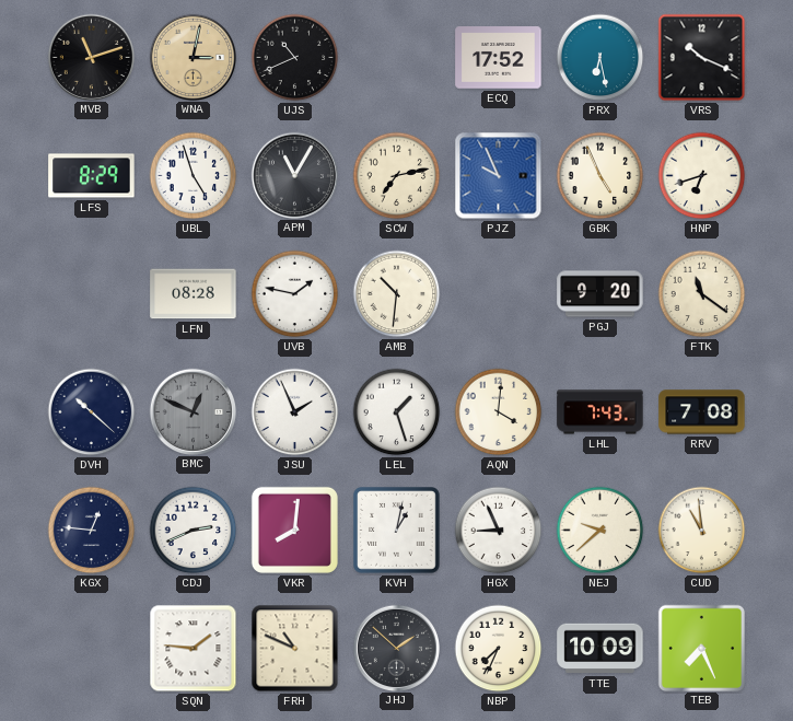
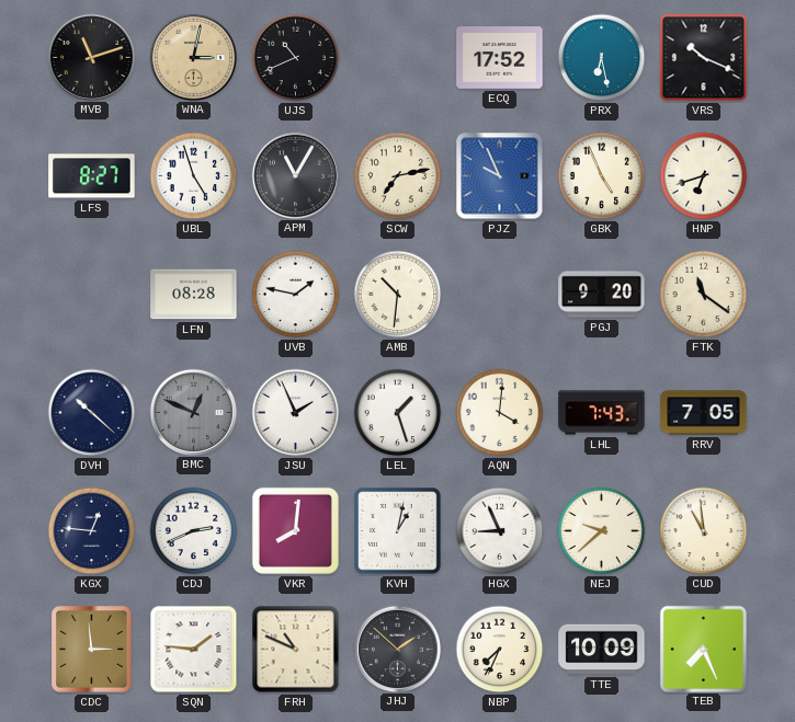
LFS: 8:29 -> 8:27 (92, 176)
RRV: 7:08 -> 7:05 (704, 413)
CDC: none -> 2:59 (92, 650)
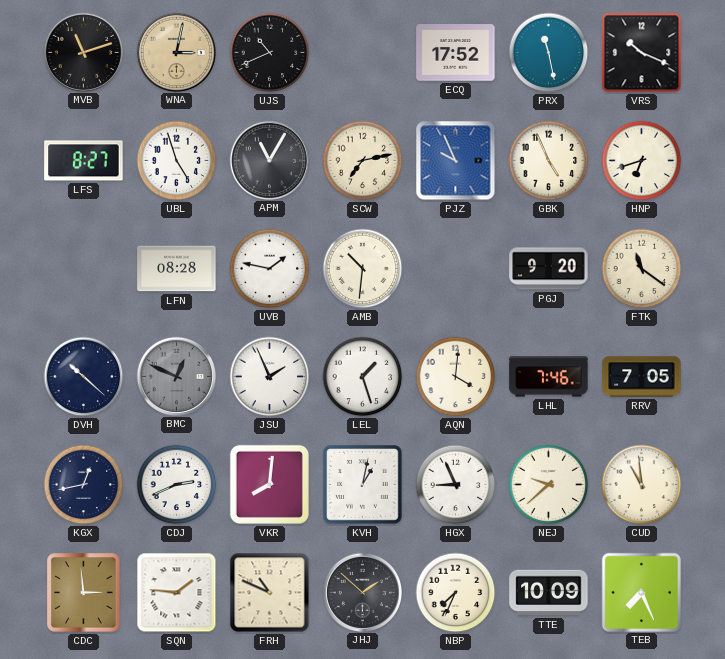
PRX: 6:28 -> 11:28 (549, 53)
LHL: 7:43 -> 7:46 (549, 377)
KGX: 12:46 -> 12:43 (84, 485)
